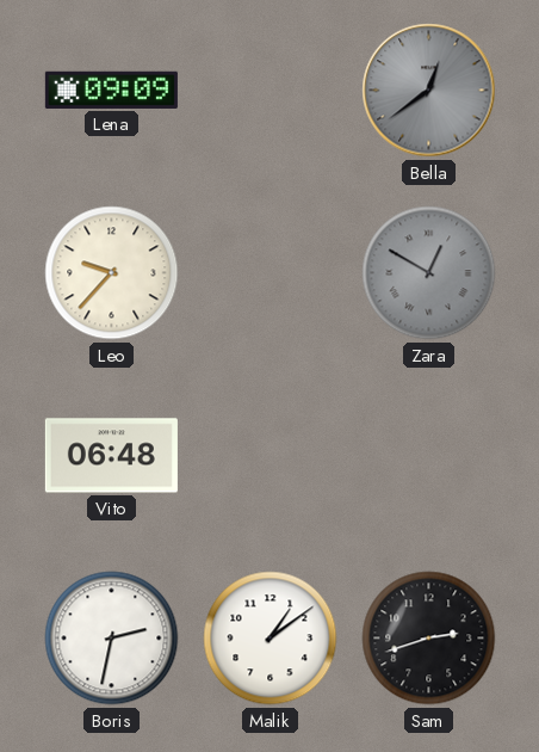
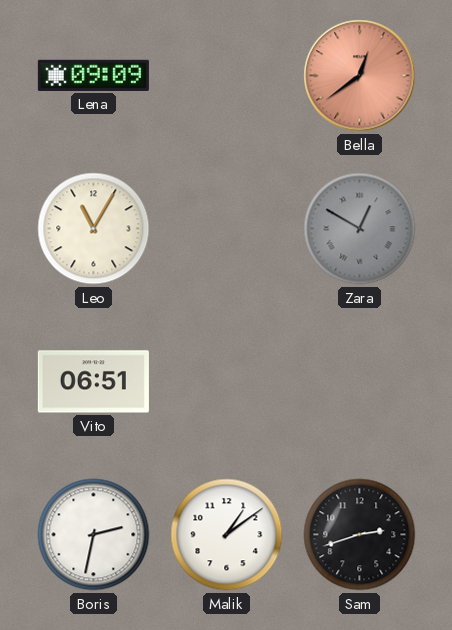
Bella dial: grey -> salmon (360, 76)
Leo: 9:37 -> 11:05 (94, 229)
Vito: 06:48 -> 06:51 (93, 382)
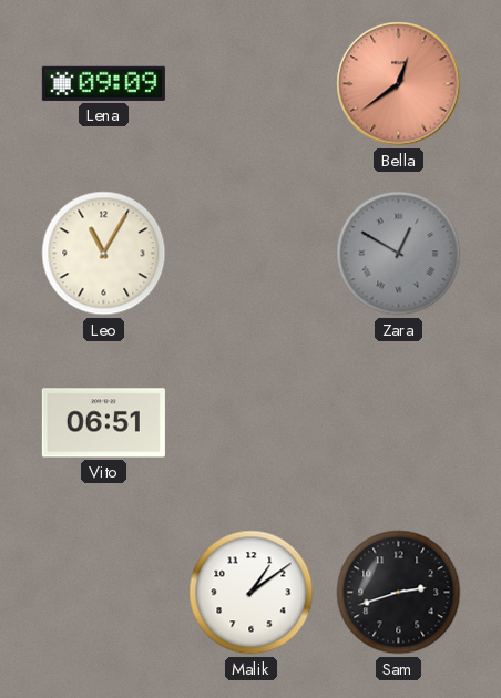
Boris: 2:32 -> none (94, 535)
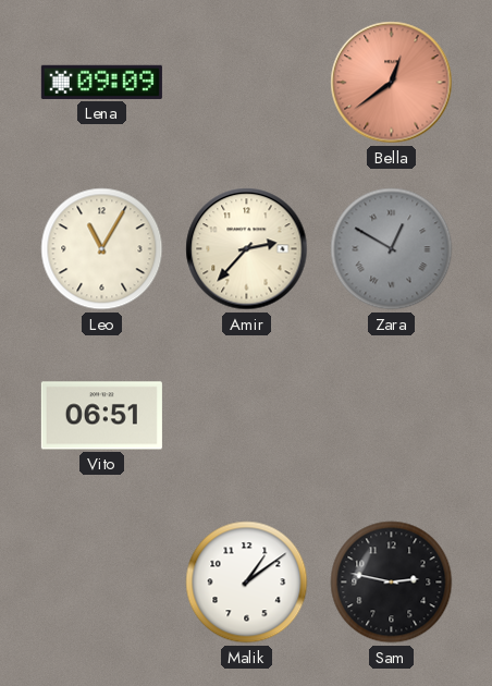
Amir: none -> 2:37 (247, 249)
Sam: 2:42 -> 2:47 (392, 583)
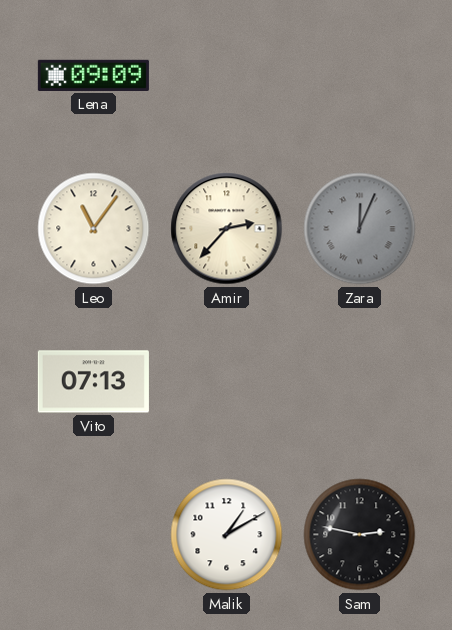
Bella: 12:39 -> none (392, 83)
Leo: 11:05 -> 11:06 (94, 229)
Zara: 12:50 -> 12:04 (360, 229)
Vito: 06:51 -> 07:13 (93, 382)
Malik: 1:09 -> 1:10 (227, 535)
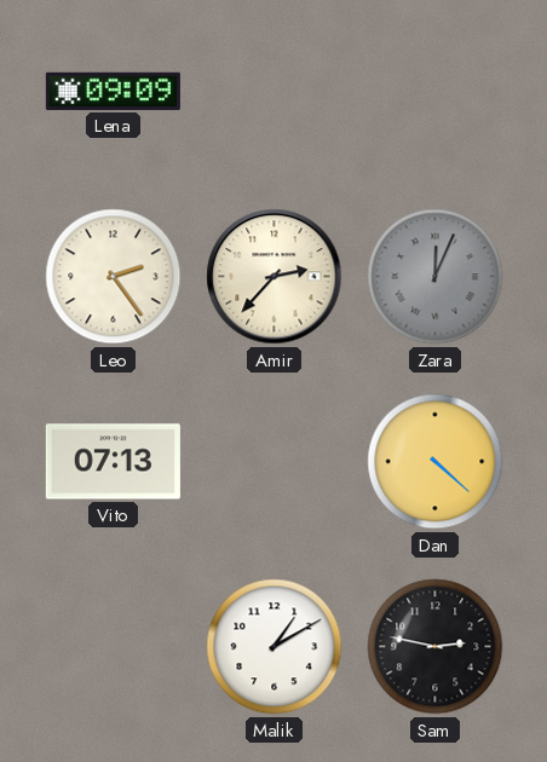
Leo: 11:06 -> 2:24 (114, 277)
Dan: none -> 4:22 (436, 462)
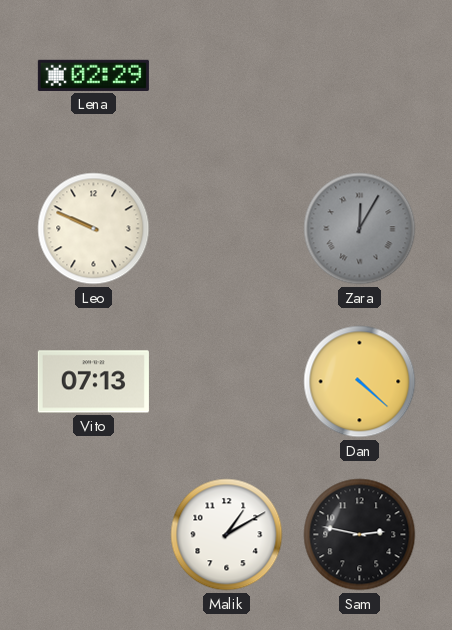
Lena: 09:09 -> 02:29 (93, 75)
Leo: 2:24 -> 9:49 (94, 229)
Amir: 2:37 -> none (275, 277)
Zara: 12:04 -> 12:05 (360, 229)
